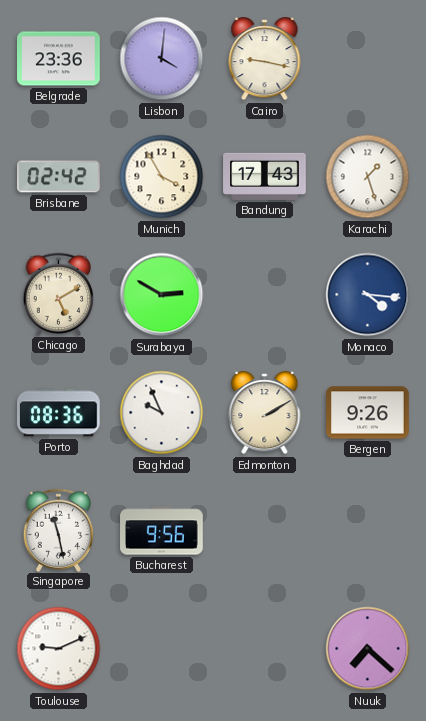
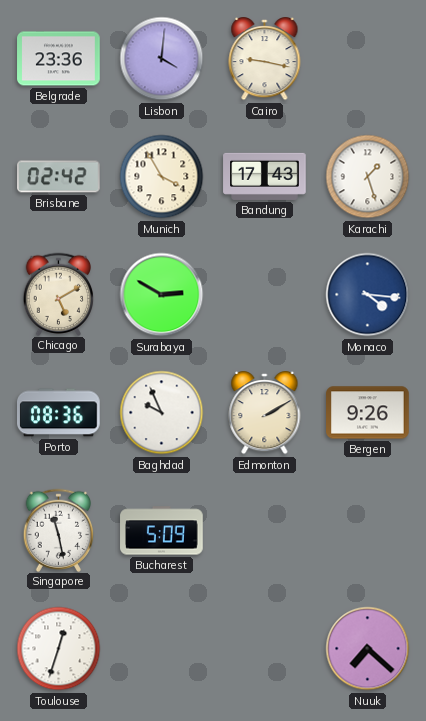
Bucharest: 9:56 -> 5:09 (162, 531)
Toulouse: 9:11 -> 12:33 (59, 649)
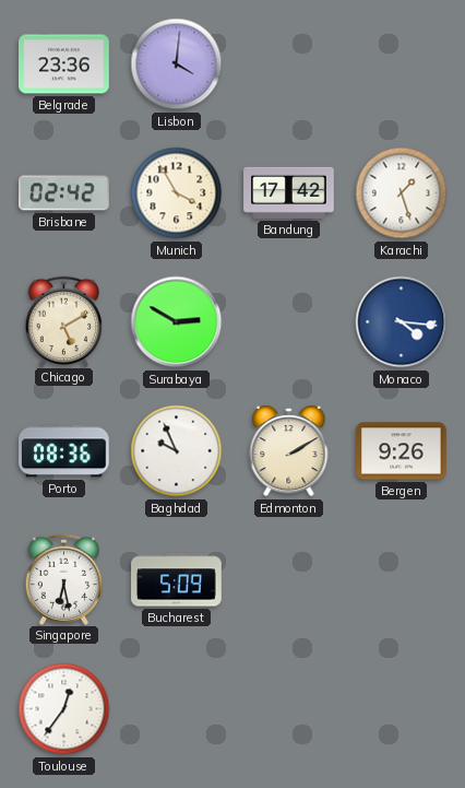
Cairo: 9:17 -> none (265, 60)
Bandung: 17:43 -> 17:42 (289, 192)
Singapore: 11:28 -> 6:28 (64, 579)
Toulouse: 12:33 -> 12:36 (64, 709)
Nuuk: 7:22 -> none (368, 649)
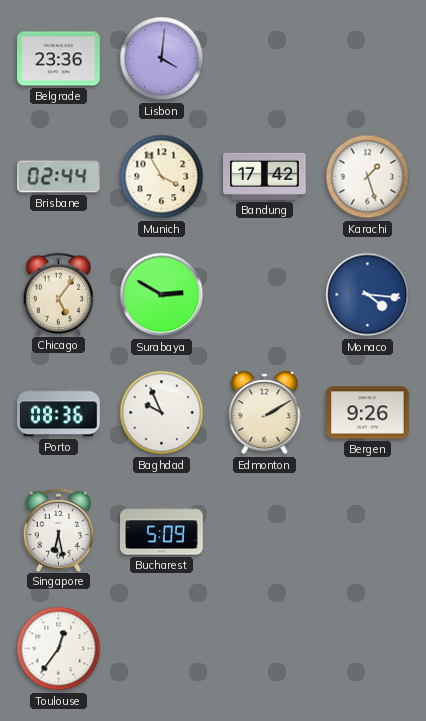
Brisbane: 02:42 -> 02:44 (59, 177)
Chicago: 5:10 -> 5:06 (59, 294)
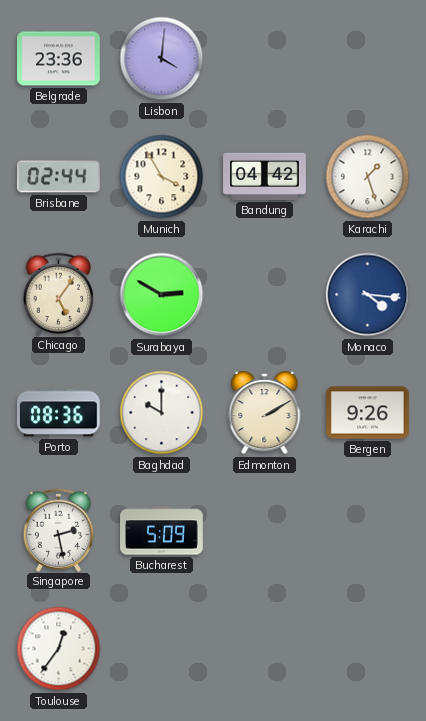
Bandung: 17:42 -> 04:42 (265, 176)
Baghdad: 9:56 -> 10:00 (162, 413)
Singapore: 6:28 -> 2:28 (59, 530)
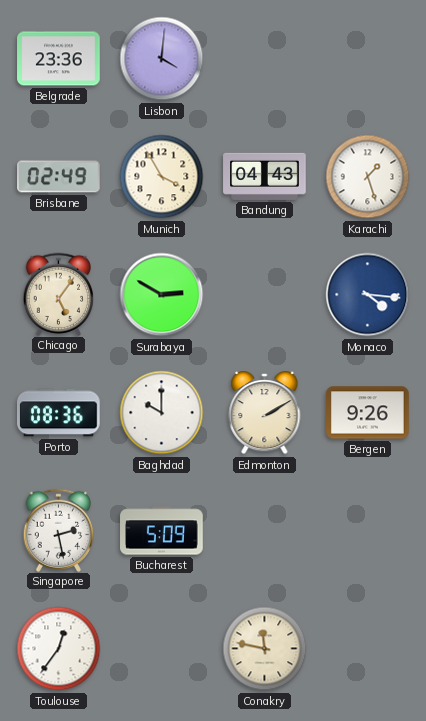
Brisbane: 02:44 -> 02:49 (59, 177)
Bandung: 04:42 -> 04:43 (265, 176)
Conakry: none -> 11:47 (265, 649)
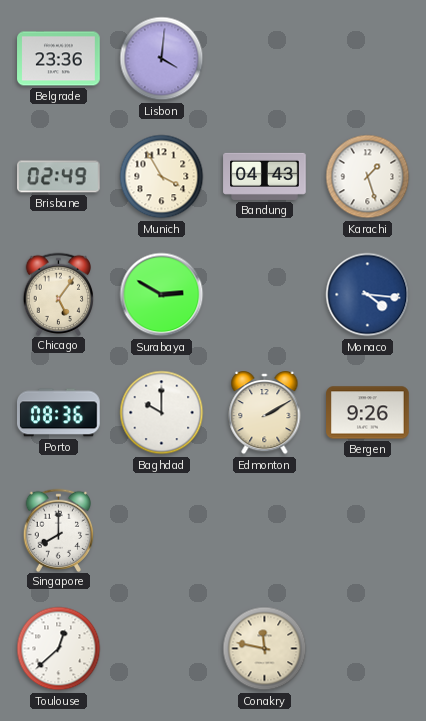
Singapore: 2:28 -> 8:00 (59, 530)
Bucharest: 5:09 -> none (162, 531)
Toulouse: 12:36 -> 12:38 (59, 649)
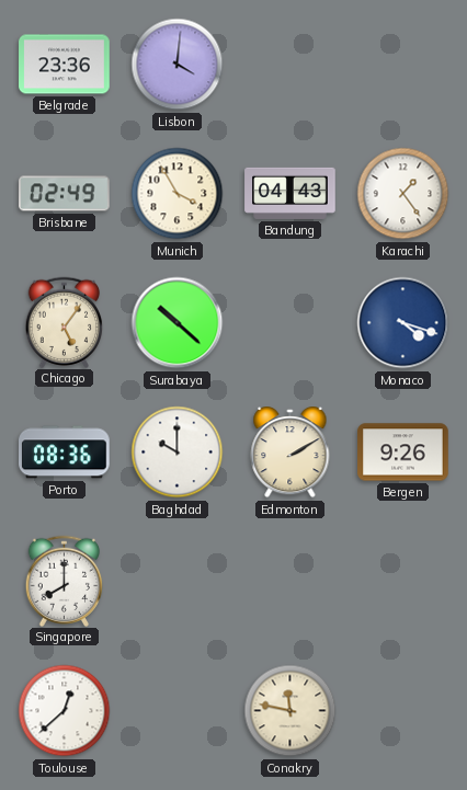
Karachi: 1:27 -> 1:24 (403, 194)
Surabaya: 2:50 -> 10:22 (178, 323)
Monaco: 4:16 -> 4:18 (403, 323)
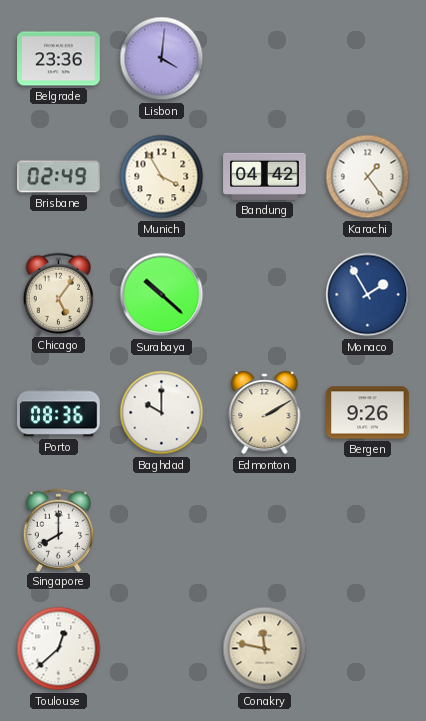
Bandung: 04:43 -> 04:42 (265, 176)
Monaco: 4:18 -> 1:55 (368, 295)
